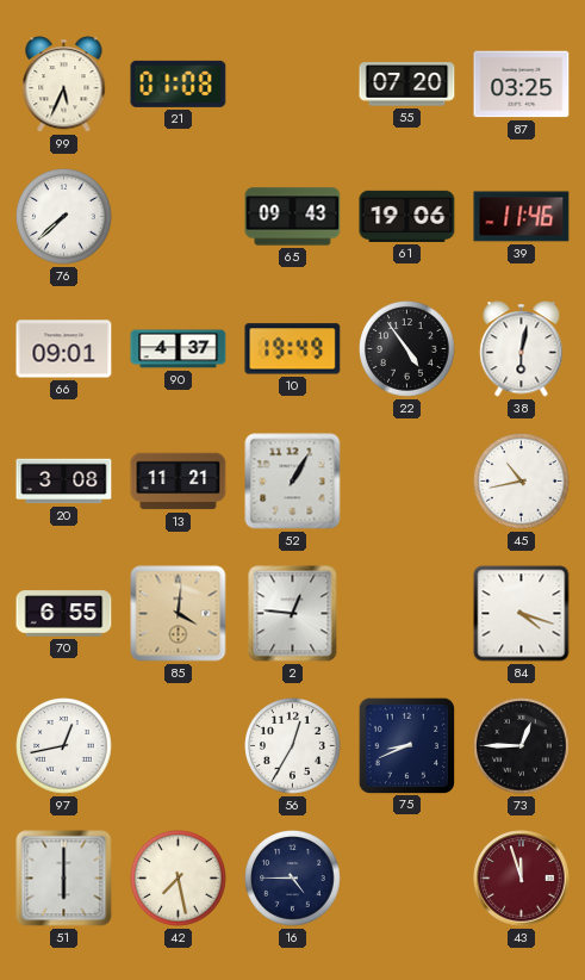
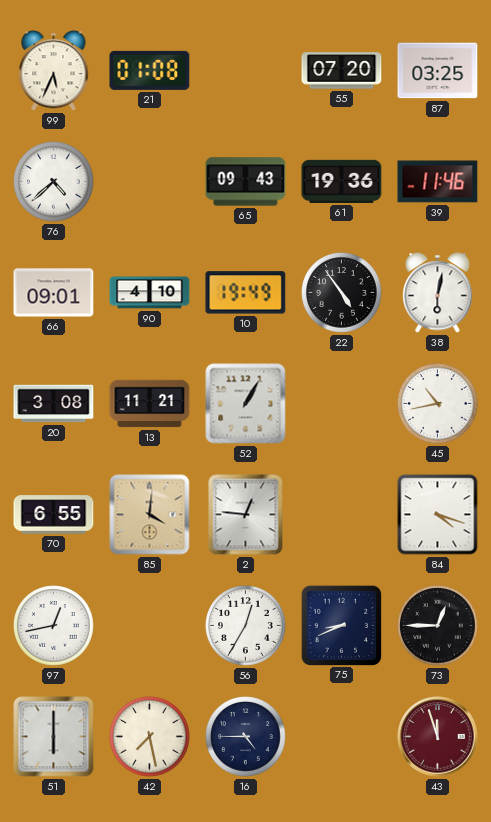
76: 7:38 -> 4:38 (54, 182)
61: 19:06 -> 19:36 (342, 181)
90: 4:37 -> 4:10 (150, 293)
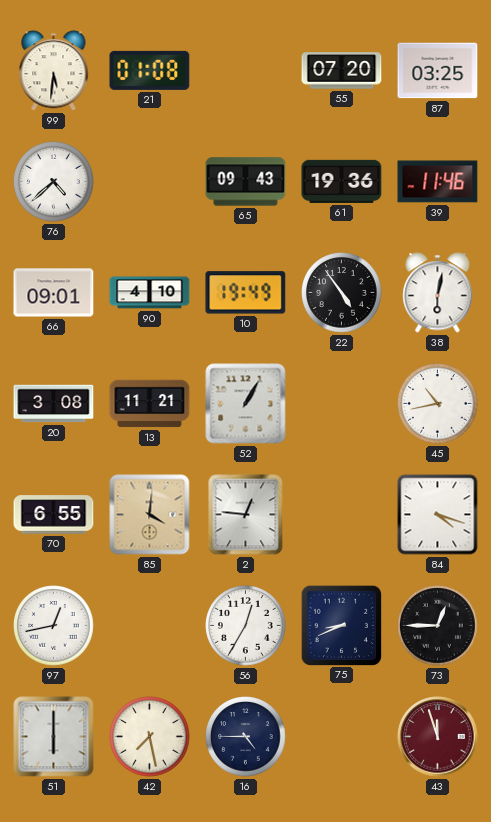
99: 5:34 -> 5:31 (54, 71)
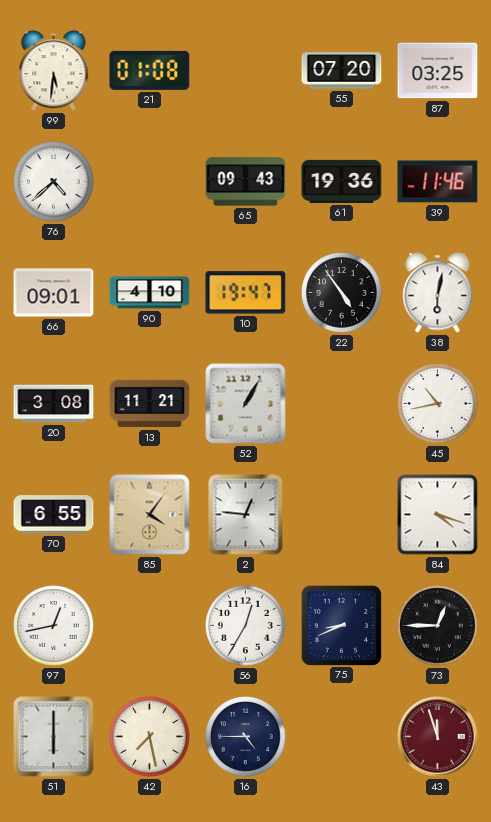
10: 19:49 -> 19:47 (246, 293)
85: 4:01 -> 4:06 (150, 515)
